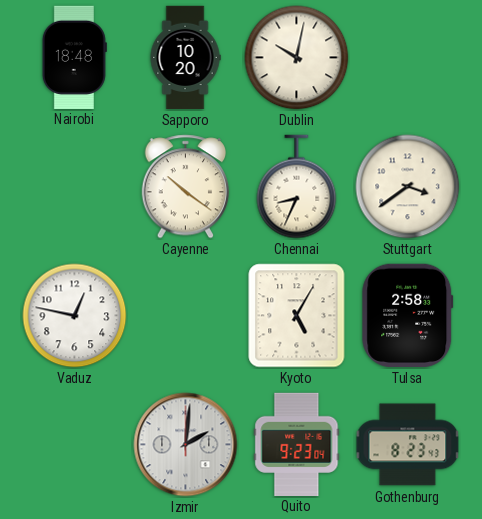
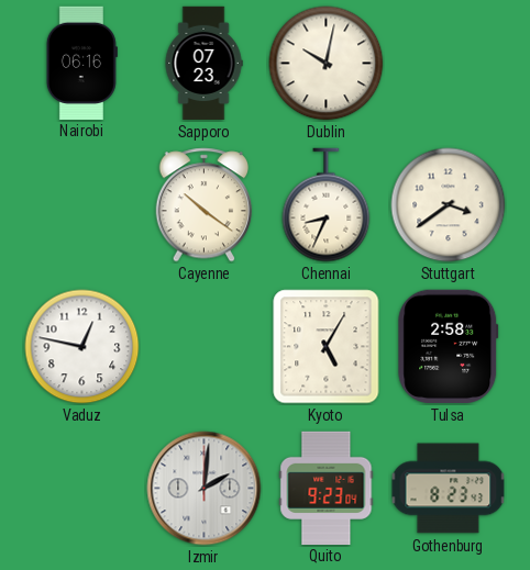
Nairobi: 18:48 -> 06:16 (81, 63)
Sapporo: 10:20 -> 07:23 (203, 64)
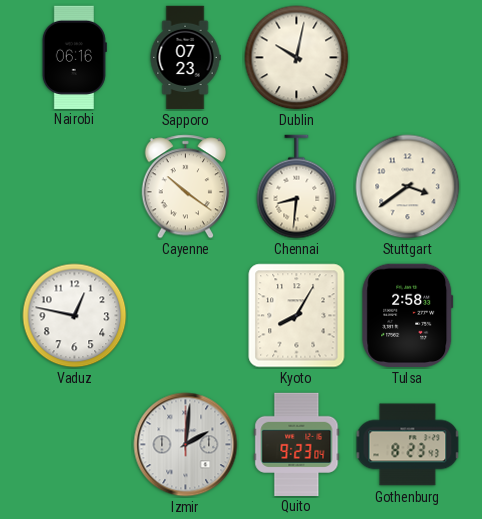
Chennai: 8:34 -> 8:31 (297, 187)
Kyoto: 5:05 -> 8:05 (297, 316)
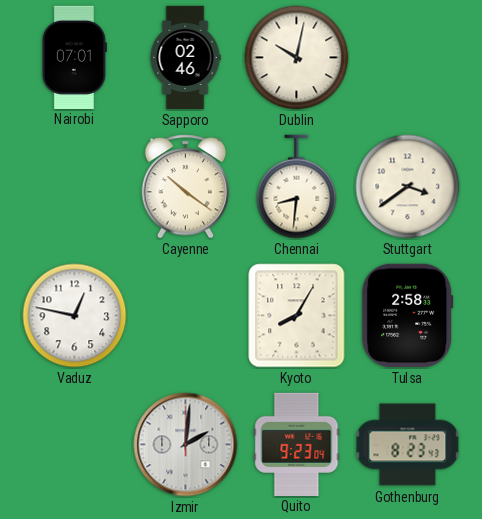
Nairobi: 06:16 -> 07:01 (74, 57)
Sapporo: 07:23 -> 02:46 (185, 58)
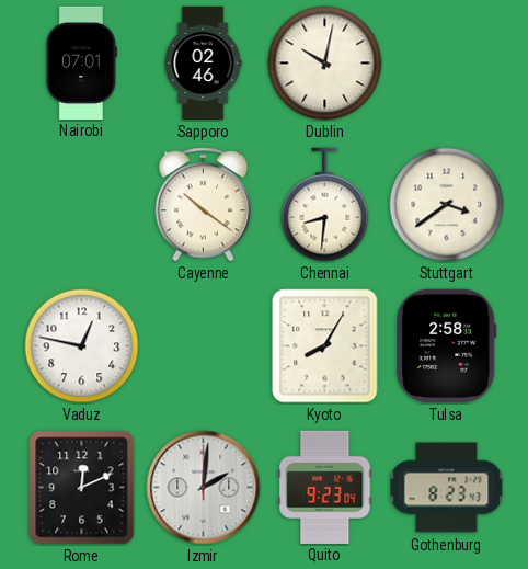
Rome: none -> 12:11 (82, 488)
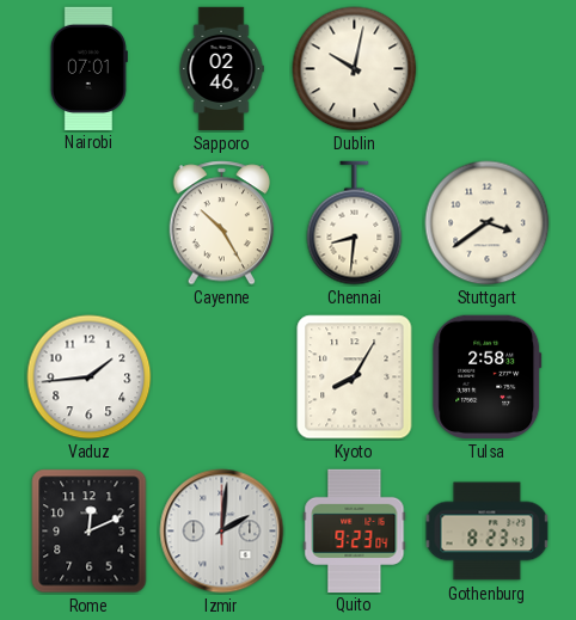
Cayenne: 10:21 -> 10:25 (222, 223)
Vaduz: 12:47 -> 1:44 (90, 377)
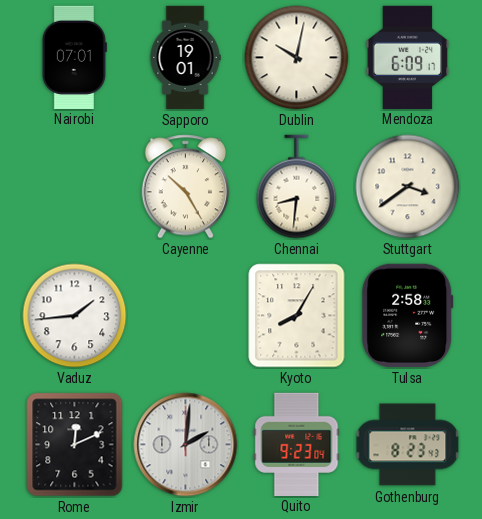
Sapporo: 02:46 -> 19:01 (185, 58)
Mendoza: none -> 6:09 (408, 57)
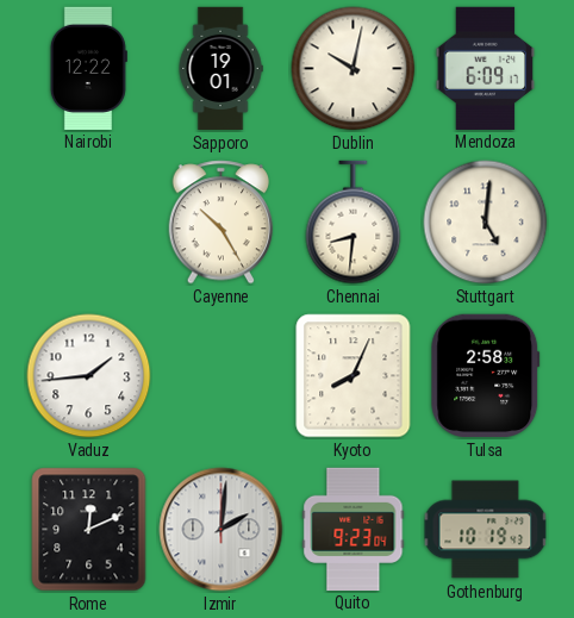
Nairobi: 07:01 -> 12:22 (88, 68)
Stuttgart: 3:39 -> 5:01 (486, 223)
Kyoto: 8:05 -> 8:04 (354, 376)
Gothenburg: 8:23 -> 10:19 (486, 530)
